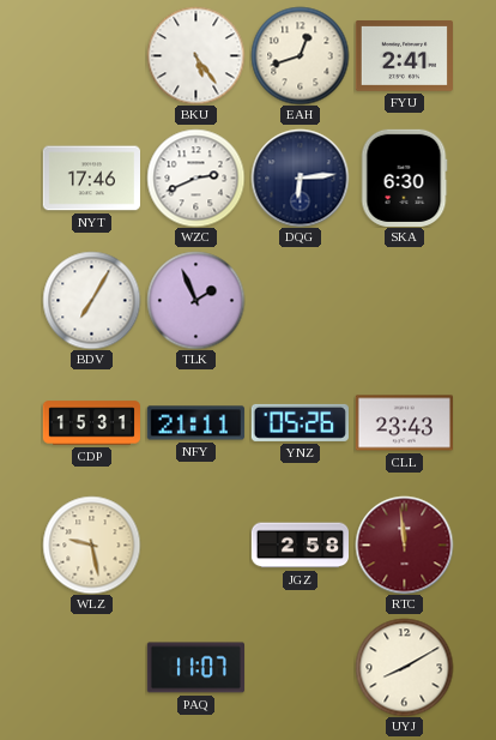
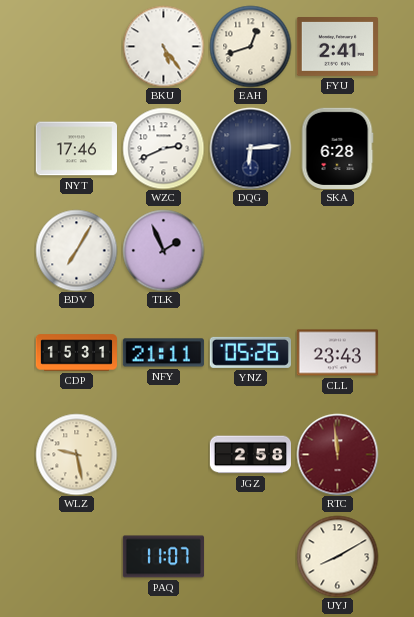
SKA: 6:30 -> 6:28 (337, 148)
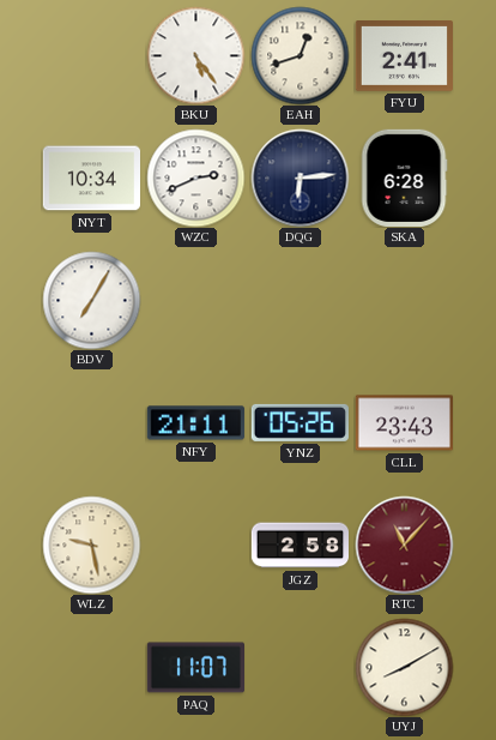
NYT: 17:46 -> 10:34 (91, 179)
TLK: 1:56 -> none (163, 250)
CDP: 15:31 -> none (76, 353)
RTC: 11:59 -> 11:07 (404, 545)
